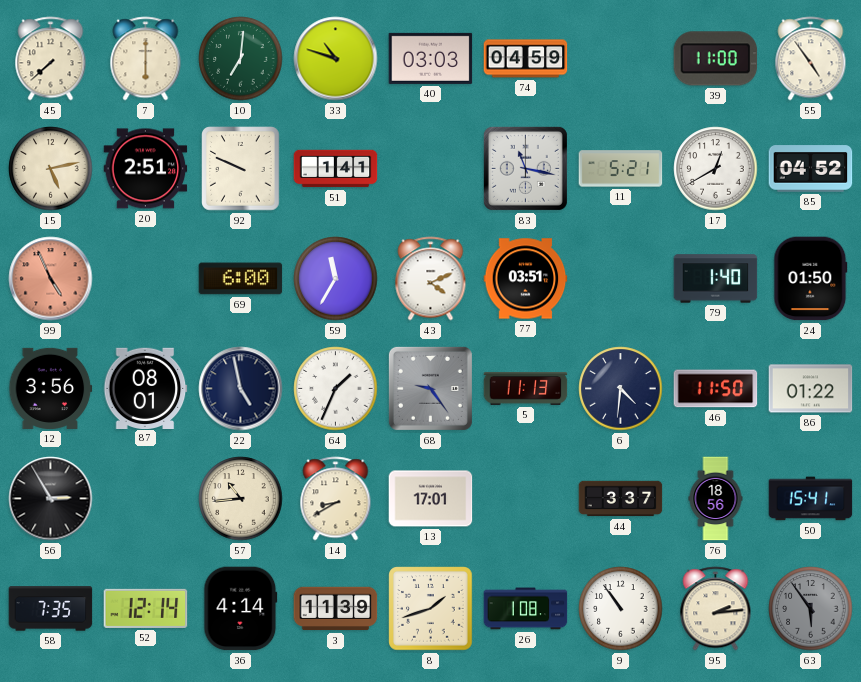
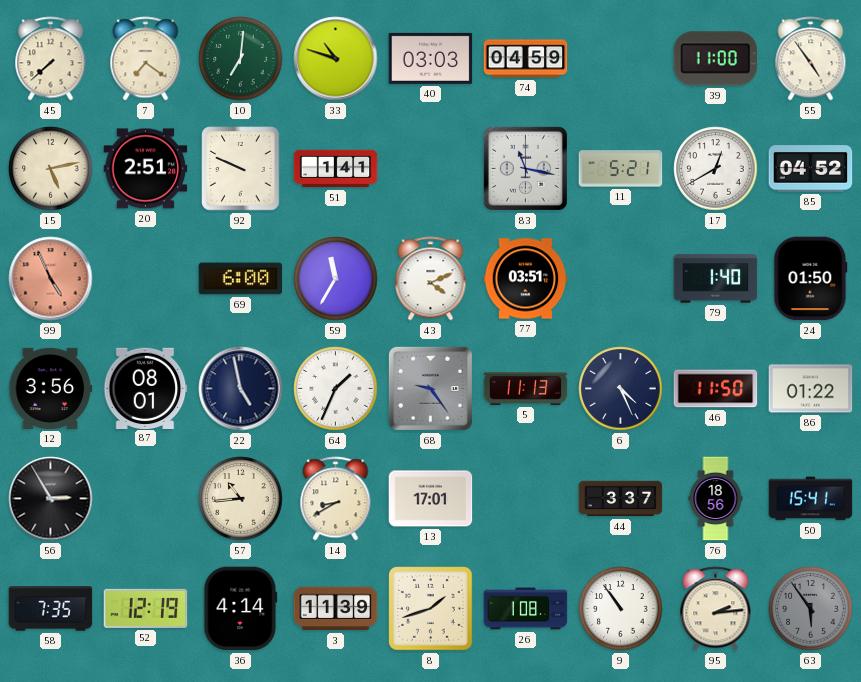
7: 6:00 -> 7:21 (146, 59)
6: 4:31 -> 4:26 (621, 389)
52: 12:14 -> 12:19 (146, 608)
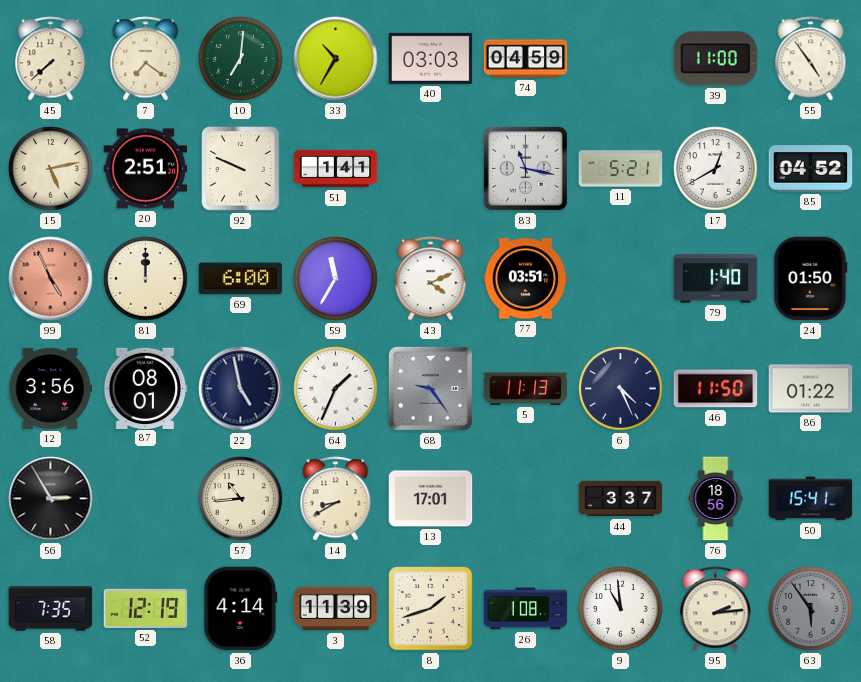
33: 10:48 -> 10:35 (336, 59)
81: none -> 12:00 (146, 279)
9: 10:54 -> 10:59 (621, 609)
